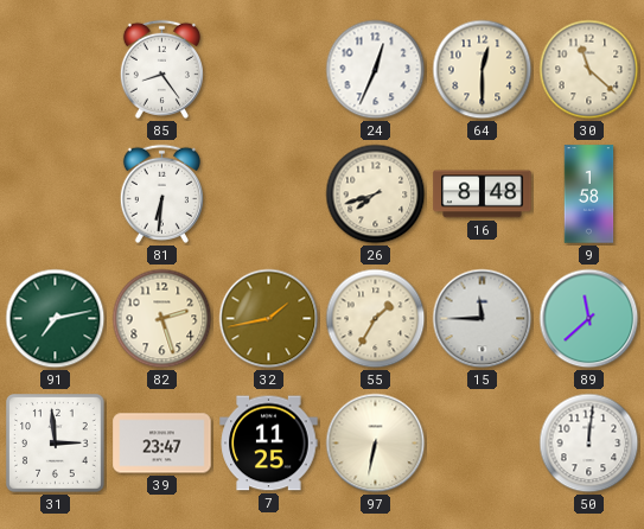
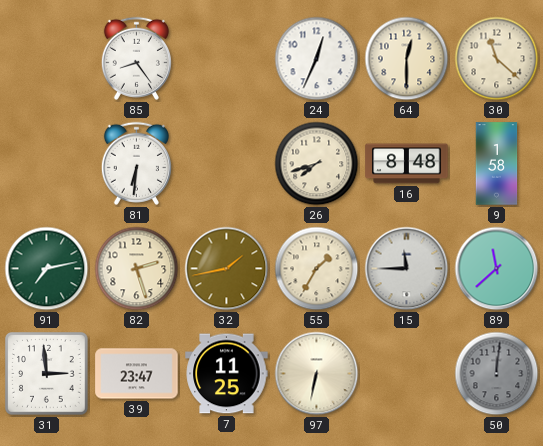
50 dial: white -> grey (497, 374)
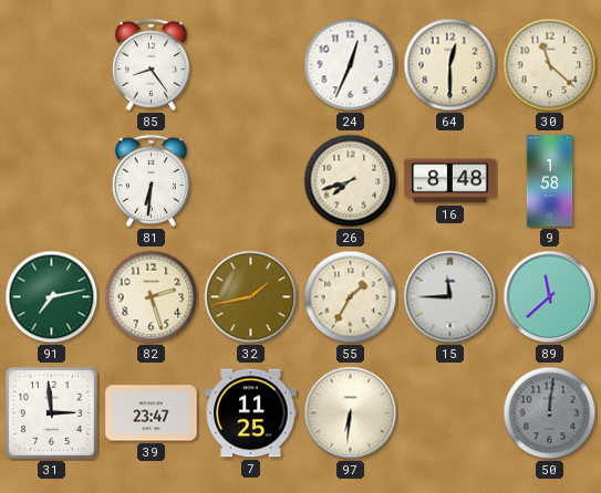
97: 6:32 -> 6:31 (351, 413)
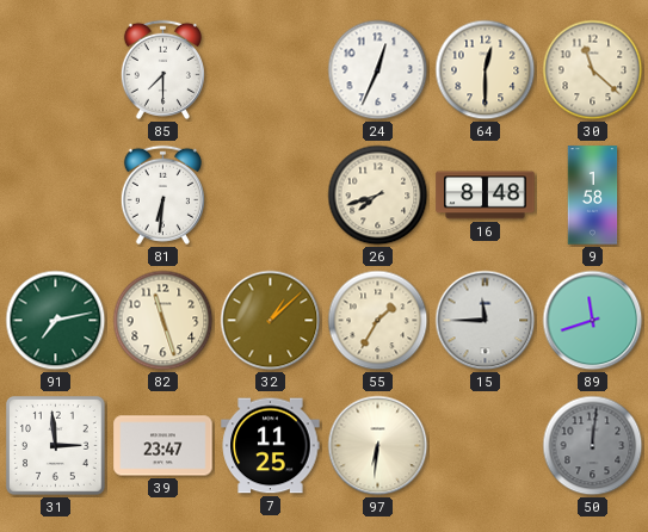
85: 8:24 -> 7:30 (162, 69)
82: 2:27 -> 11:27 (163, 321)
32: 1:43 -> 1:08 (271, 321)
89: 11:38 -> 11:42 (593, 321)
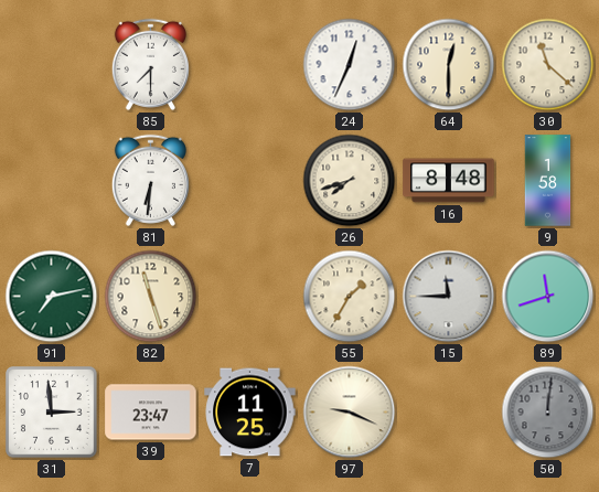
32: 1:08 -> none (271, 321)
97: 6:31 -> 9:19 (350, 413)
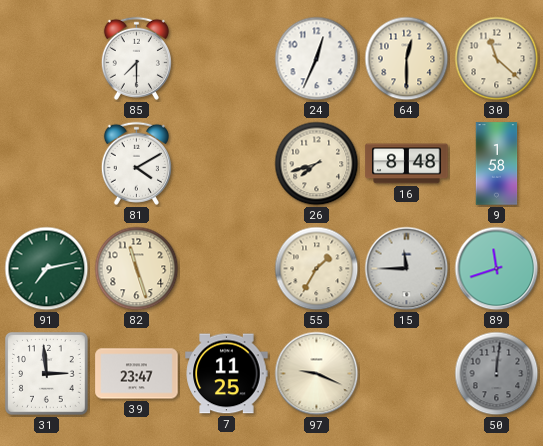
81: 6:31 -> 4:10 (136, 163)
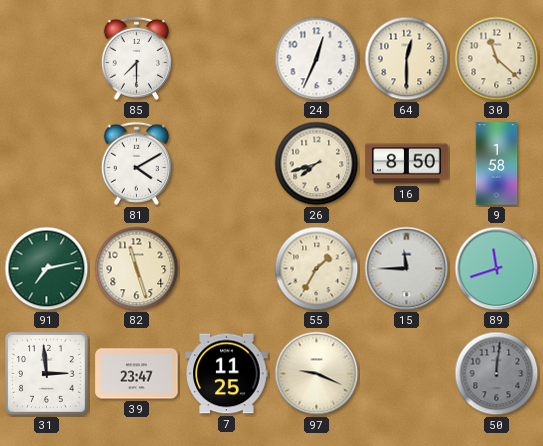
16: 8:48 -> 8:50 (407, 164)
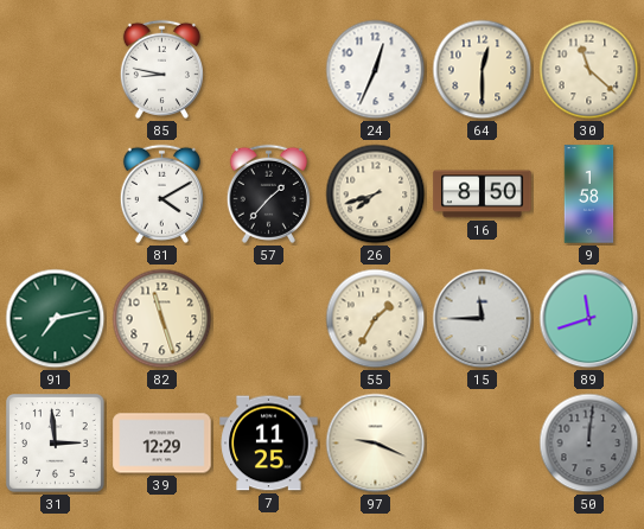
85: 7:30 -> 8:47 (161, 69)
57: none -> 1:37 (268, 193)
39: 23:47 -> 12:29 (162, 444)
